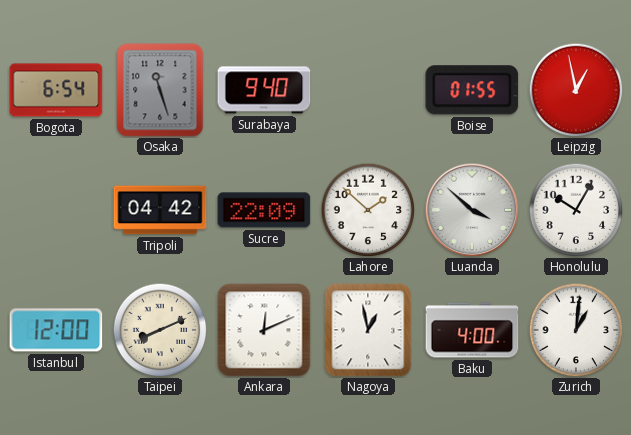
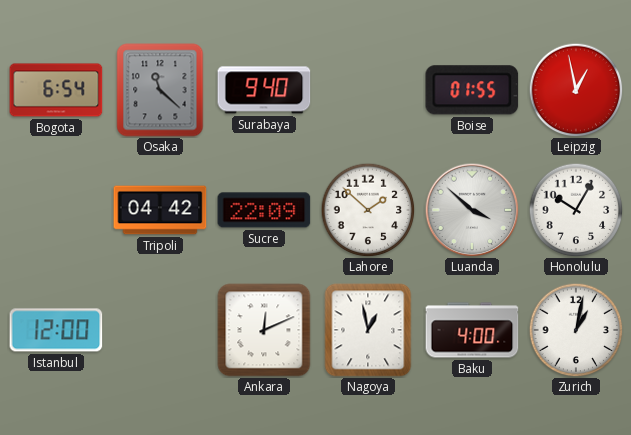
Osaka: 11:27 -> 11:22 (160, 90)
Taipei: 8:11 -> none (160, 330)
Zurich: 1:01 -> 1:02 (576, 330)
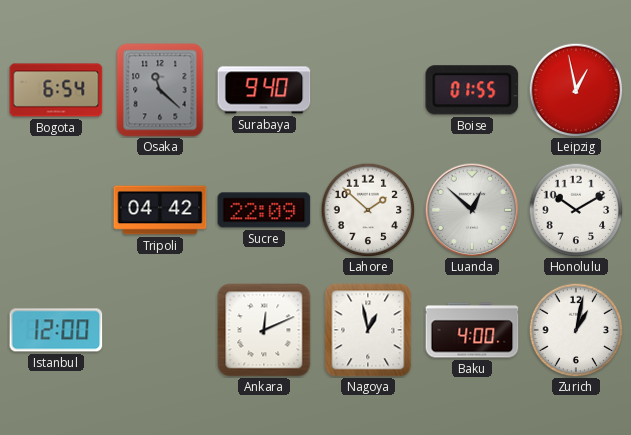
Luanda: 3:52 -> 12:52 (472, 210)
Honolulu: 10:05 -> 10:10 (576, 210)
